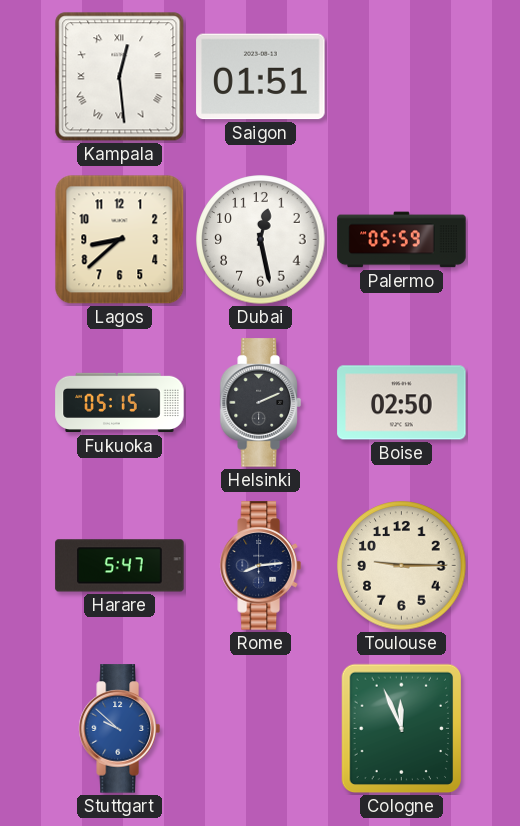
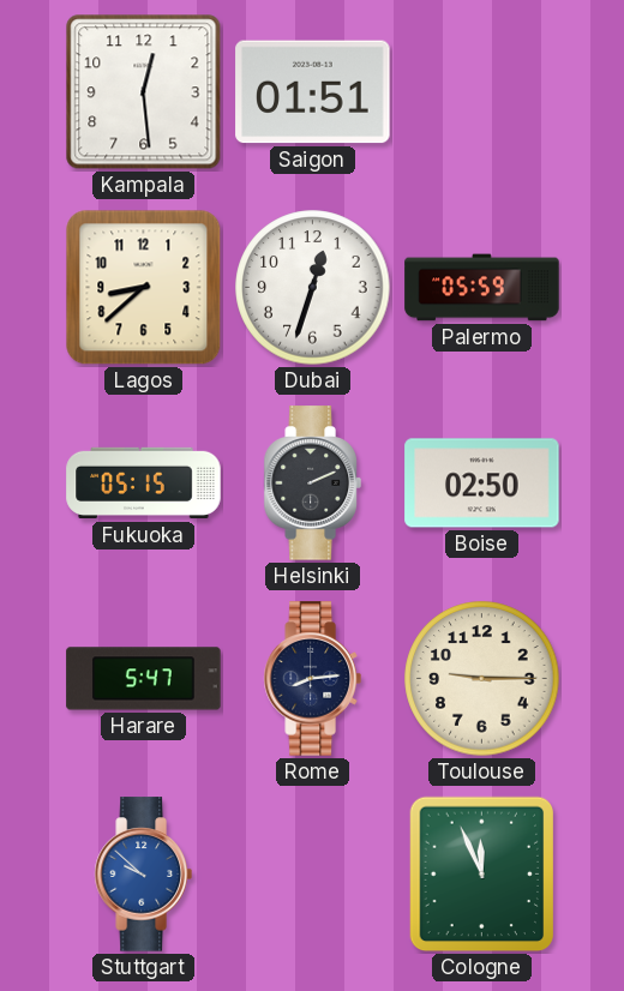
Kampala numerals: Roman -> Arabic (144, 92)
Dubai: 12:28 -> 12:33 (313, 288)
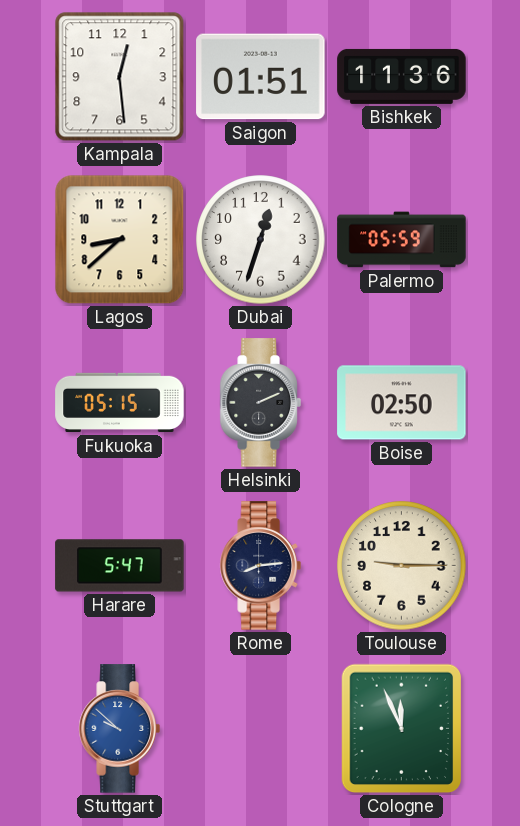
Bishkek: none -> 11:36 (402, 76)
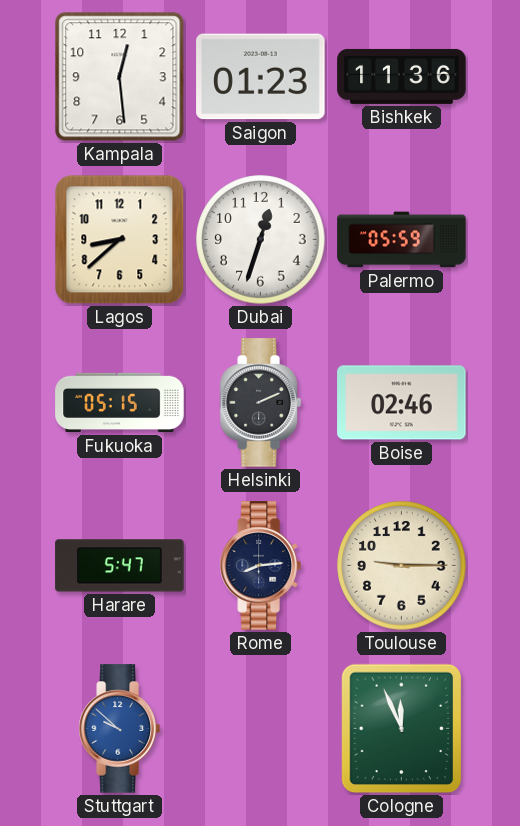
Saigon: 01:51 -> 01:23 (261, 77)
Boise: 02:50 -> 02:46 (402, 403)
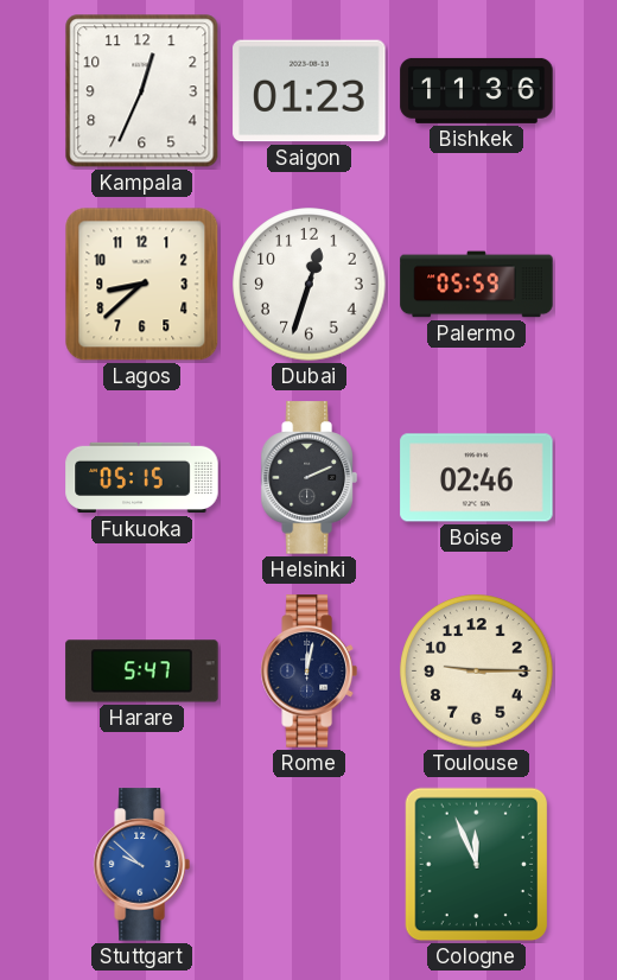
Kampala: 12:29 -> 12:34 (142, 91)
Rome: 8:14 -> 12:02 (308, 672)
